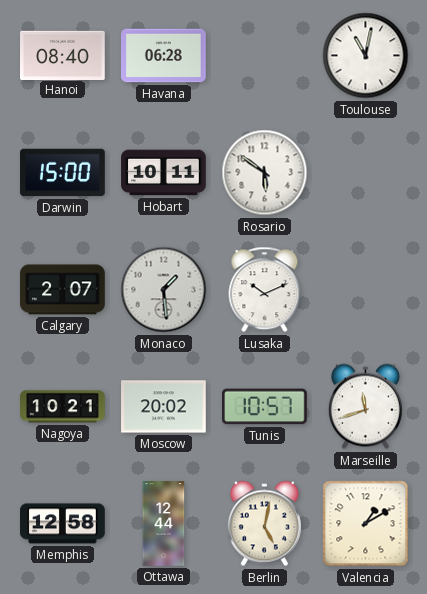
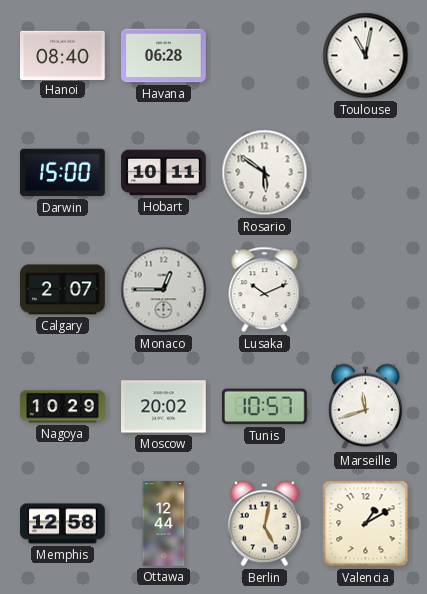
Monaco: 1:29 -> 12:45 (164, 290)
Nagoya: 10:21 -> 10:29 (63, 407)
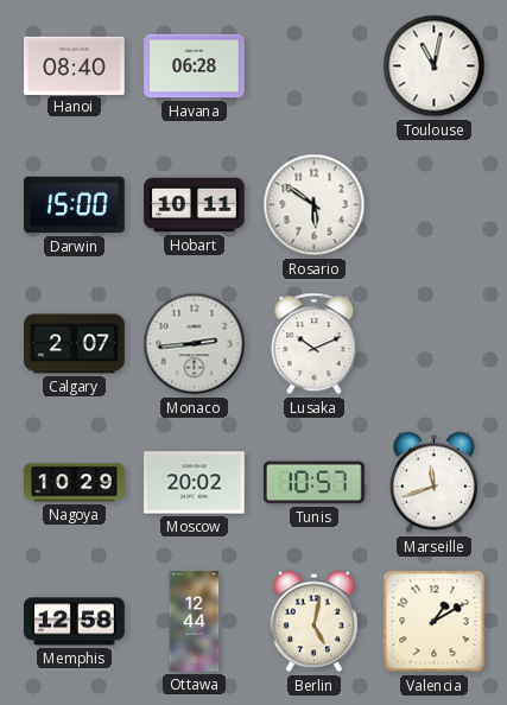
Monaco: 12:45 -> 2:44 (195, 344)
